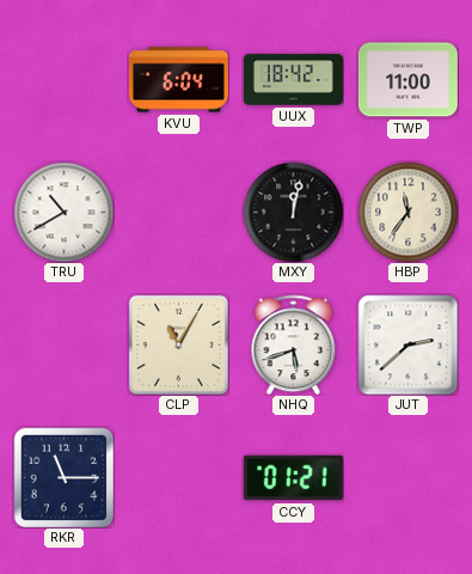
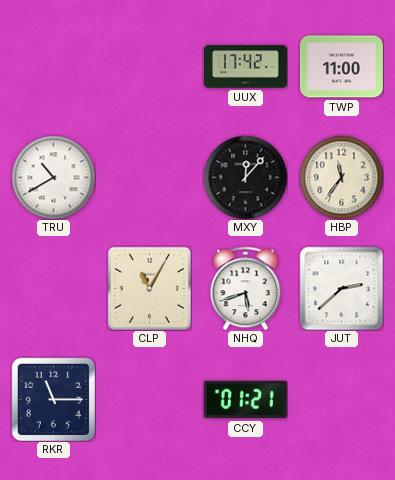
KVU: 6:04 -> none (178, 80)
UUX: 18:42 -> 17:42 (245, 67)
MXY: 12:02 -> 12:07 (245, 177)
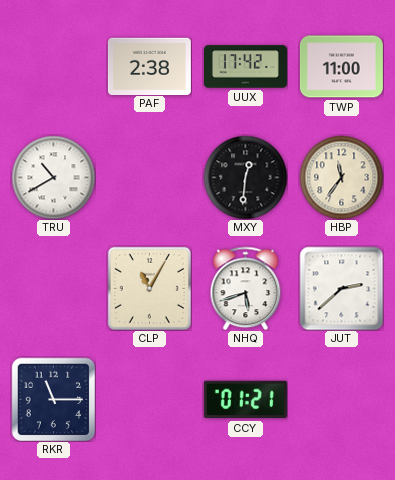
PAF: none -> 2:38 (149, 66)
MXY: 12:07 -> 12:31 (245, 177)
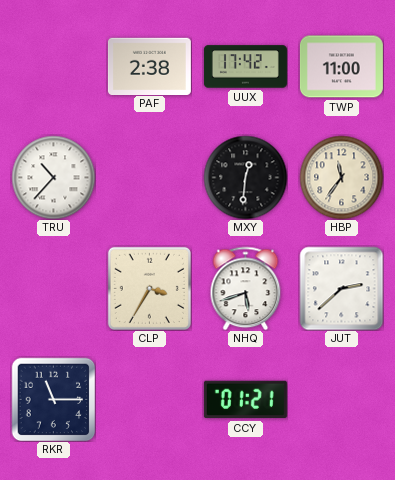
TRU: 10:40 -> 10:37 (53, 177)
CLP: 11:05 -> 3:35 (149, 288)
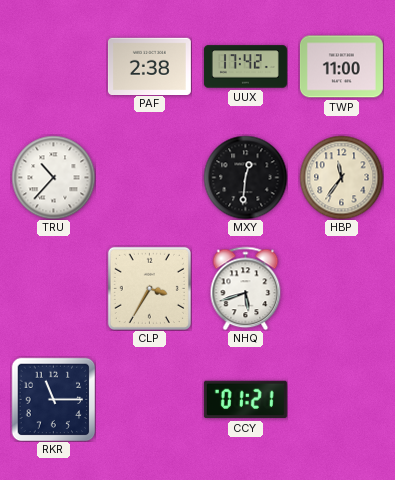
JUT: 2:38 -> none (341, 288)
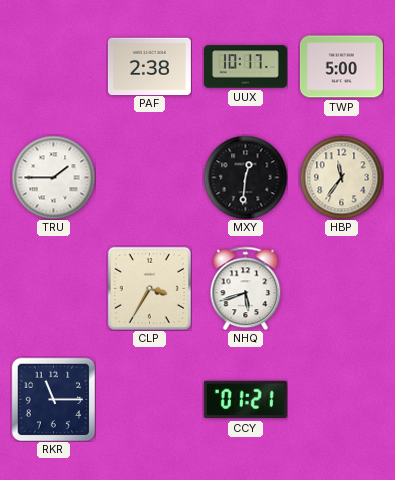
UUX: 17:42 -> 10:17 (245, 67)
TWP: 11:00 -> 5:00 (341, 67)
TRU: 10:37 -> 1:45 (53, 177)
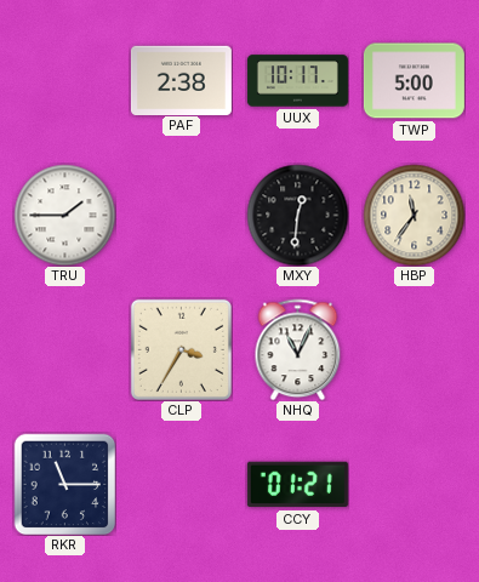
NHQ: 5:42 -> 11:04 (298, 349)
